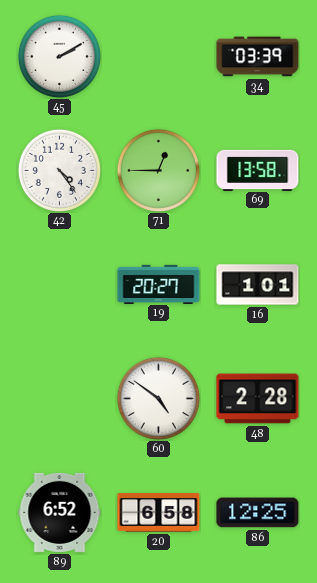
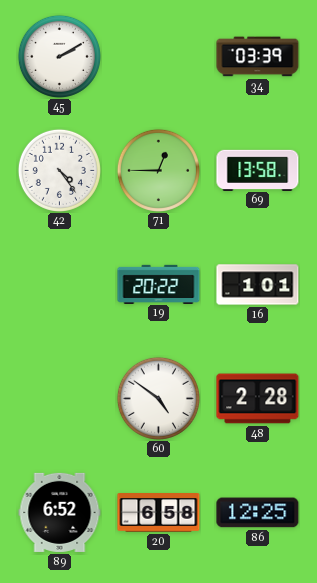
19: 20:27 -> 20:22 (159, 284)
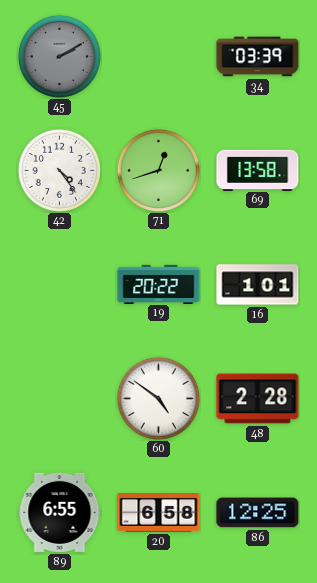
45 dial: white -> grey (59, 56)
71: 12:45 -> 12:42 (158, 170)
89: 6:52 -> 6:55 (60, 512)
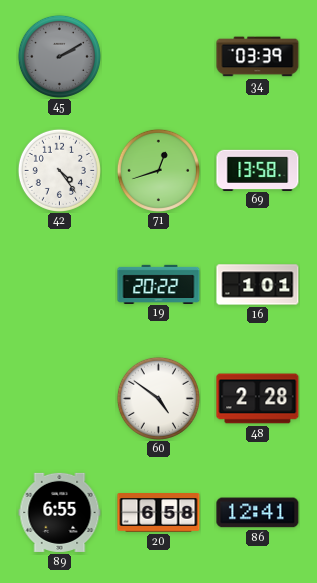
86: 12:25 -> 12:41 (258, 513)
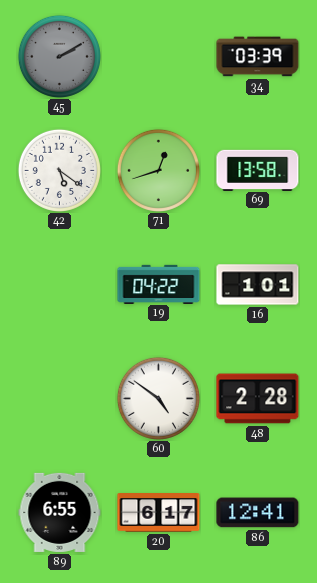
42: 4:24 -> 5:21 (59, 170)
19: 20:22 -> 04:22 (159, 284)
20: 6:58 -> 6:17 (159, 513)
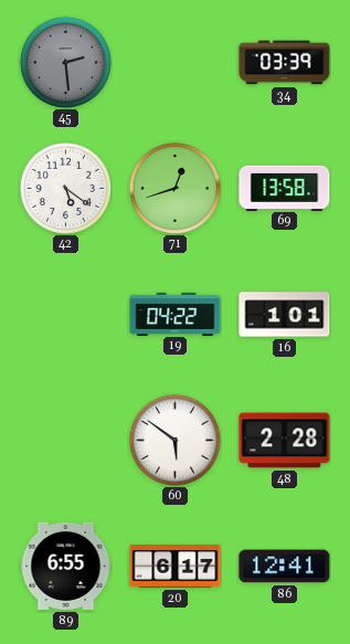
45: 2:10 -> 2:29 (65, 62)
60: 4:51 -> 5:51 (174, 440)
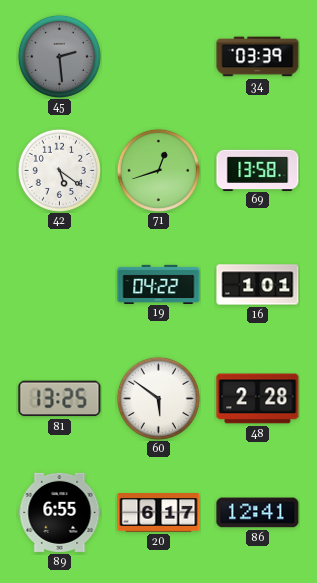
81: none -> 13:25 (60, 399)
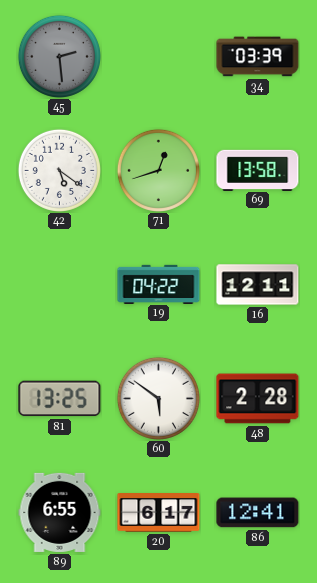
16: 1:01 -> 12:11 (258, 285)
